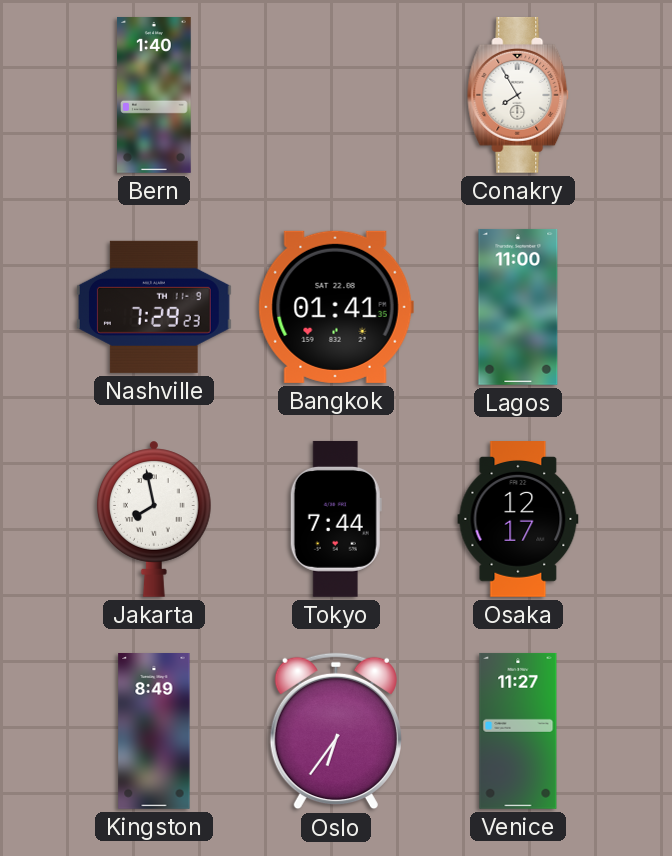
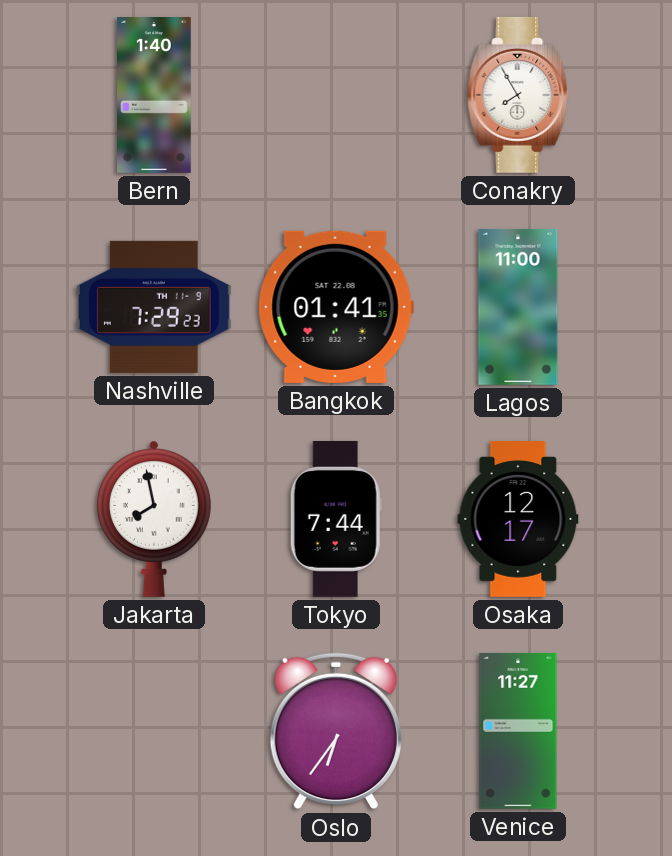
Kingston: 8:49 -> none (154, 732)
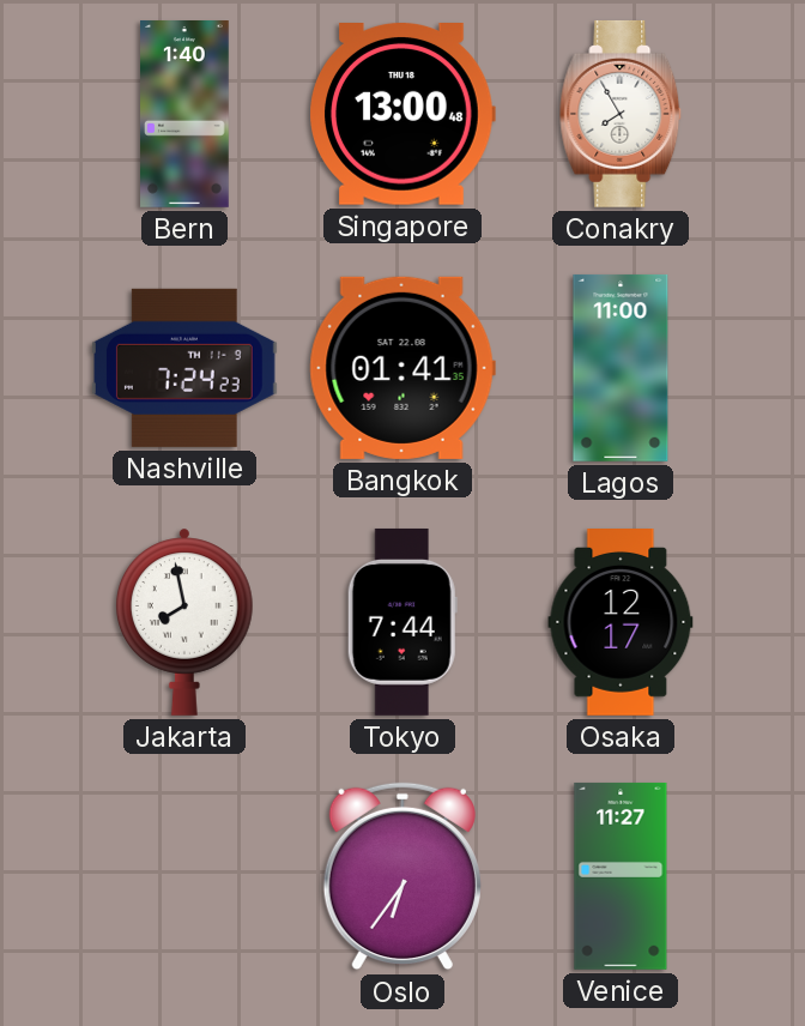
Singapore: none -> 13:00 (402, 115)
Nashville: 7:29 -> 7:24 (184, 368)
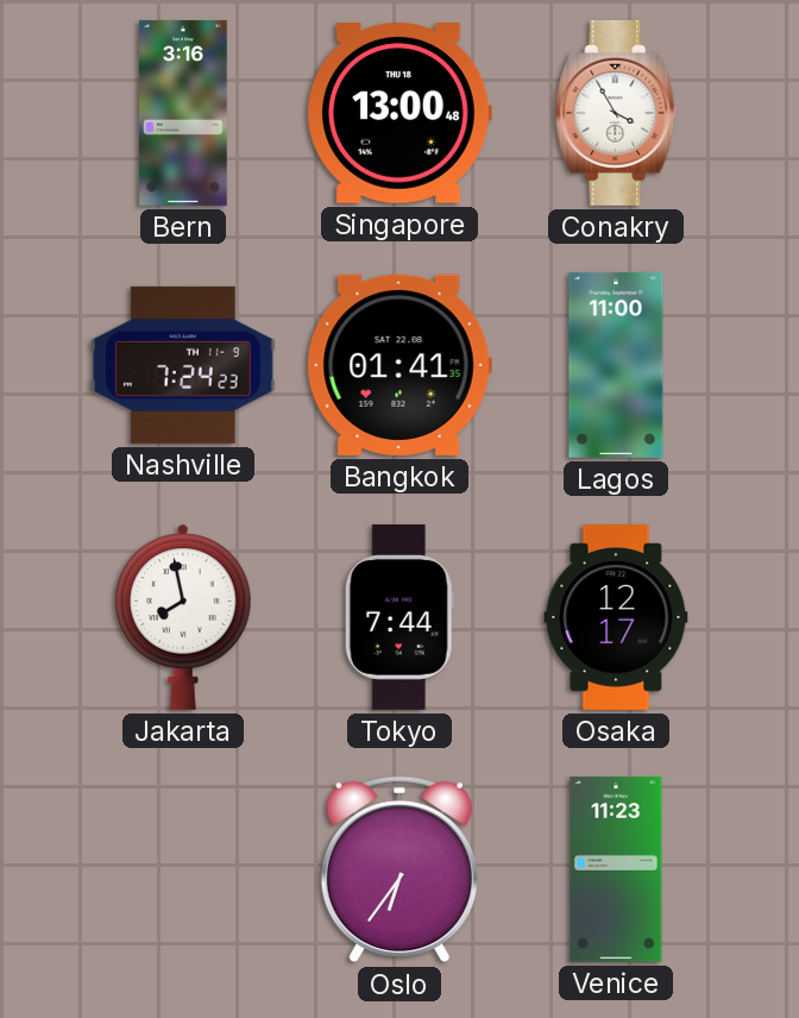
Bern: 1:40 -> 3:16 (183, 114)
Conakry: 7:55 -> 3:55 (617, 113)
Venice: 11:27 -> 11:23 (616, 869)
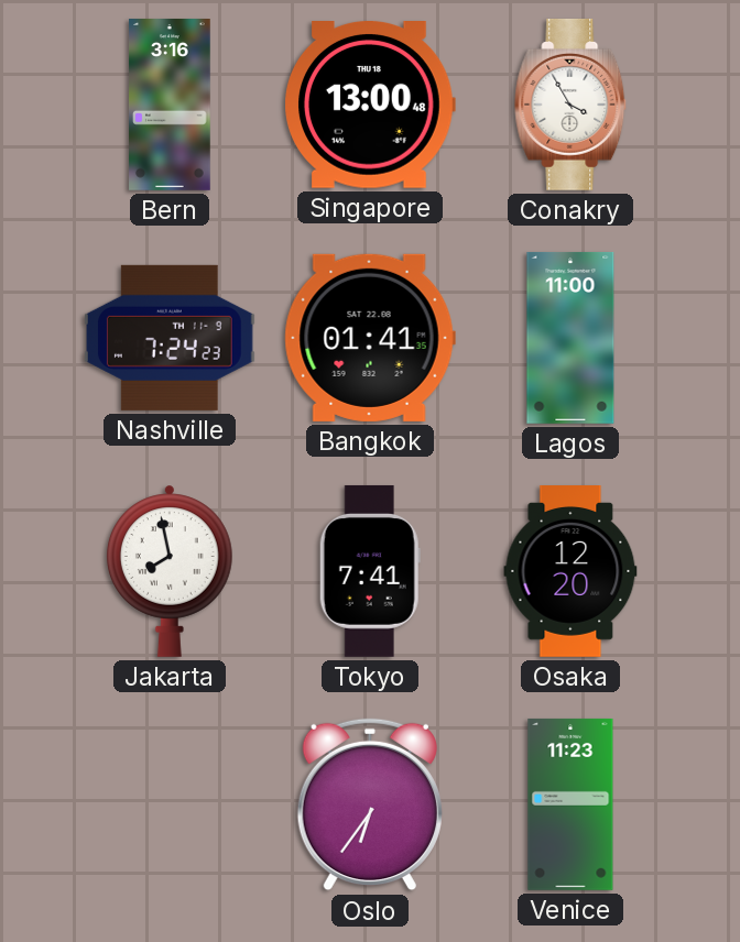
Tokyo: 7:44 -> 7:41 (370, 571)
Osaka: 12:17 -> 12:20 (570, 572)
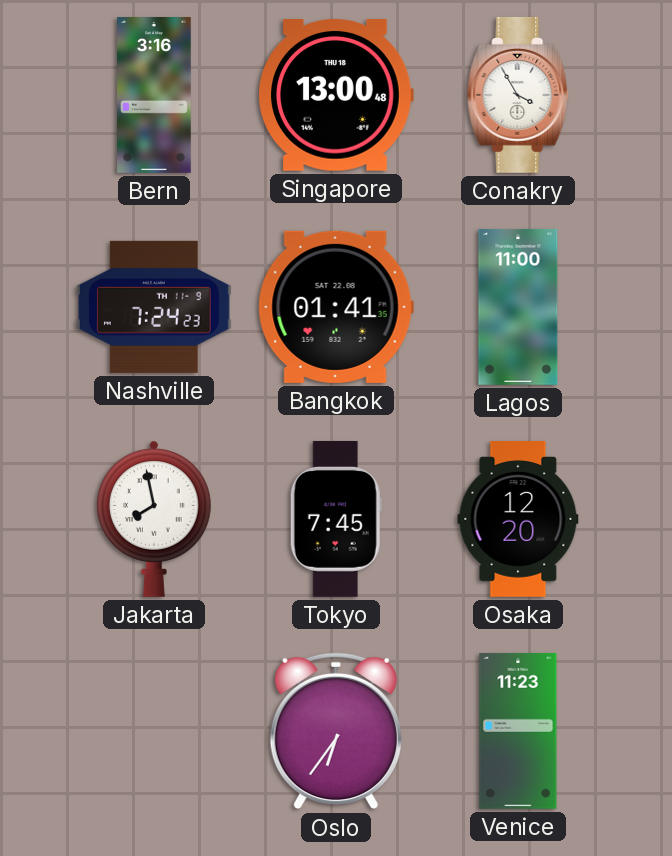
Tokyo: 7:41 -> 7:45 (336, 519)
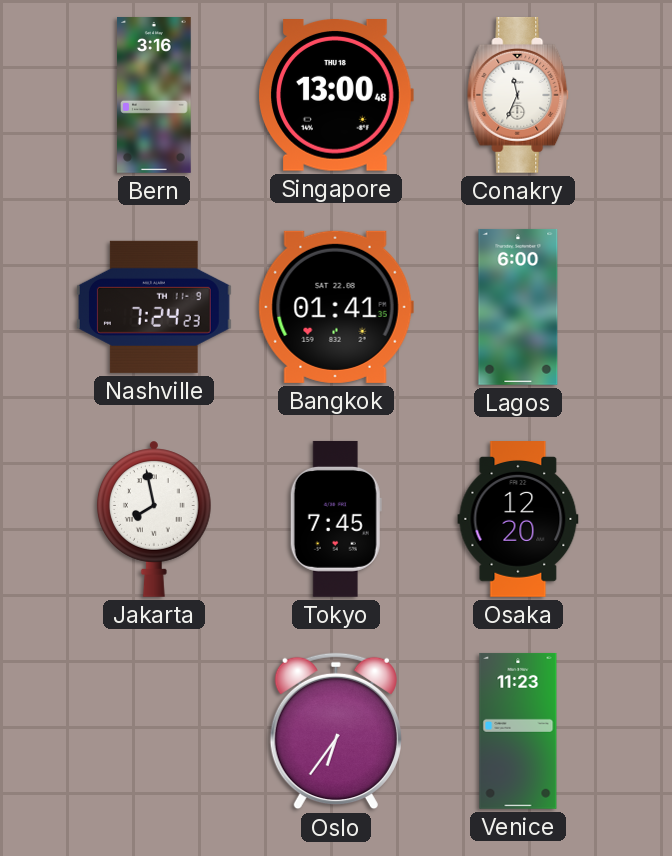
Conakry: 3:55 -> 11:34 (519, 95)
Lagos: 11:00 -> 6:00 (518, 307)
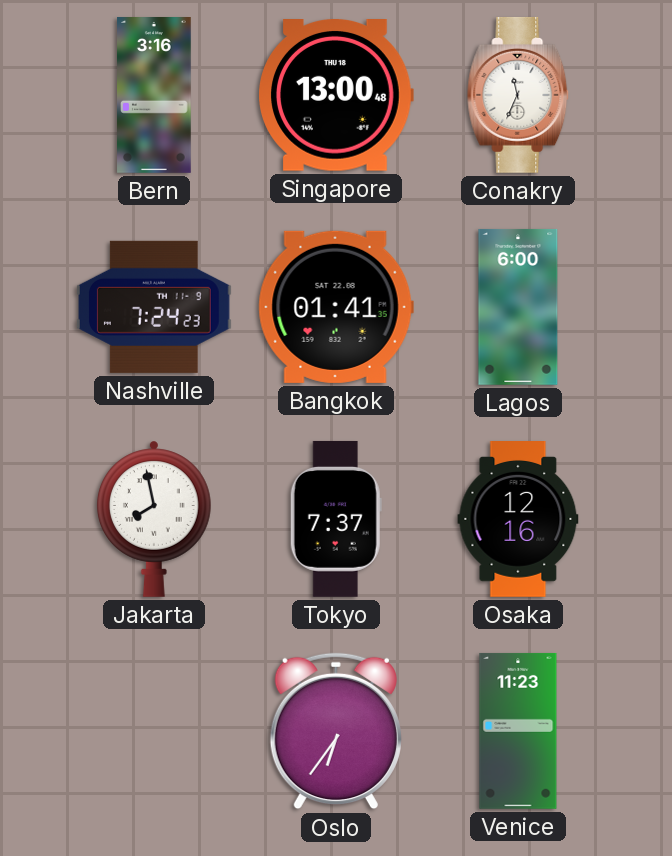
Tokyo: 7:45 -> 7:37 (336, 519)
Osaka: 12:20 -> 12:16 (518, 520)
